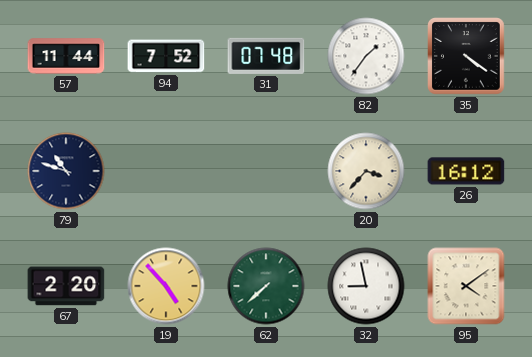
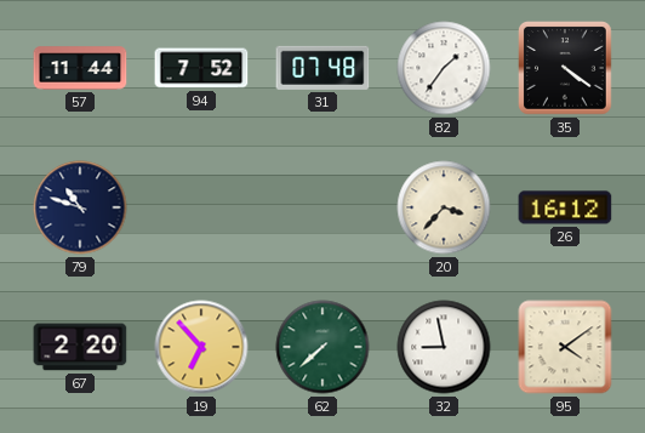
19: 4:53 -> 6:53 (201, 347)
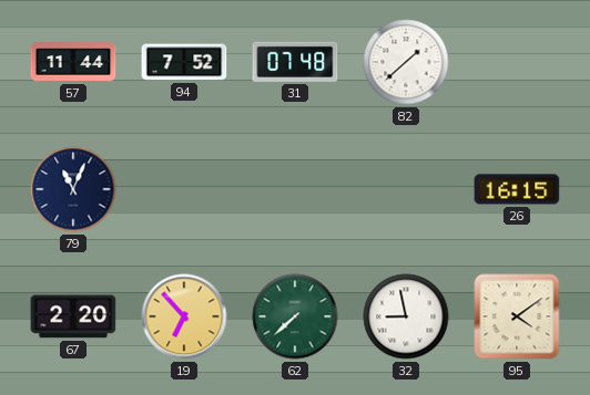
82: 1:36 -> 1:38 (406, 62)
35: 4:21 -> none (565, 68)
79: 10:48 -> 11:04 (73, 189)
20: 3:37 -> none (444, 207)
26: 16:12 -> 16:15 (517, 189)
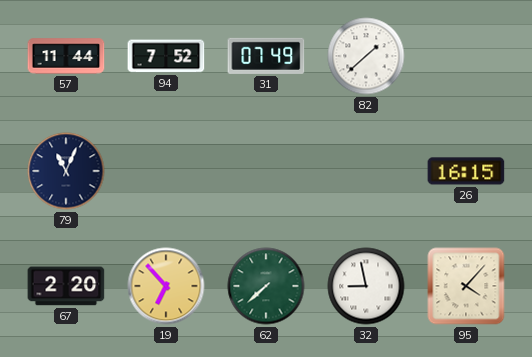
31: 07:48 -> 07:49 (266, 56)
95: 4:09 -> 4:07 (466, 286)
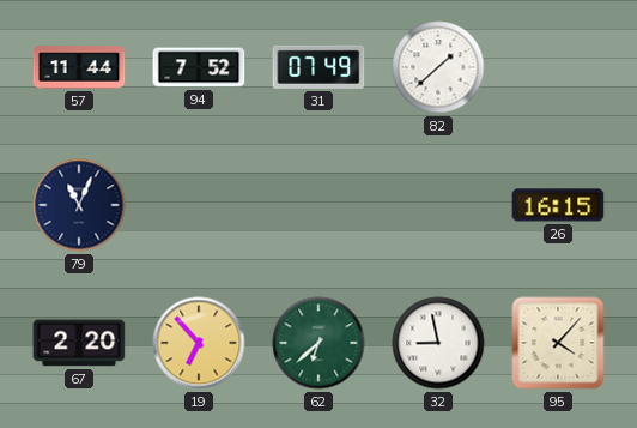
62: 7:38 -> 6:38 (318, 343)
